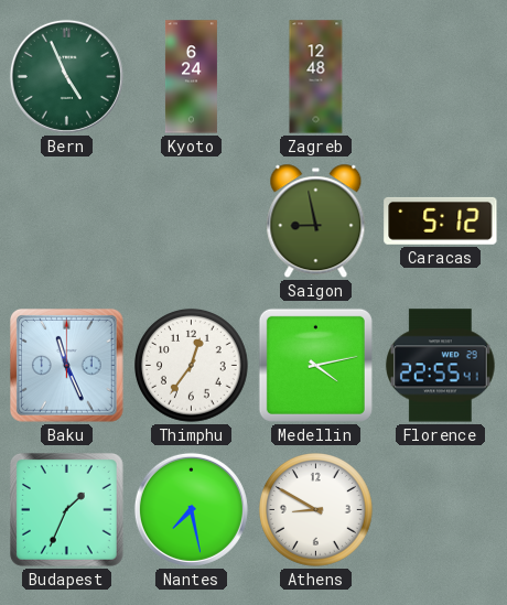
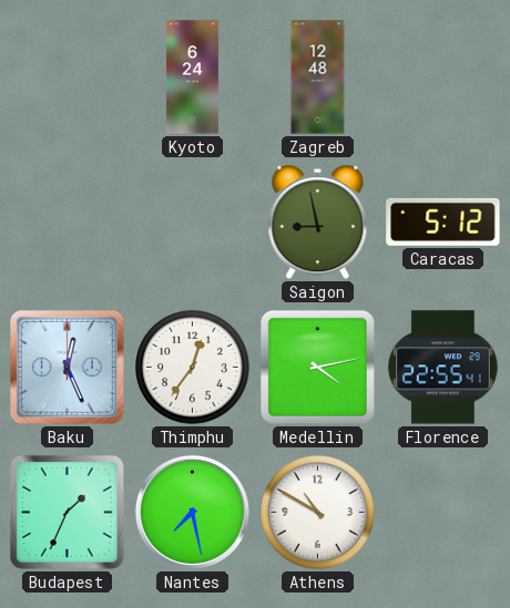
Bern: 4:56 -> none (66, 76)
Baku: 11:26 -> 12:26 (68, 368)
Athens: 8:50 -> 10:50 (318, 513)
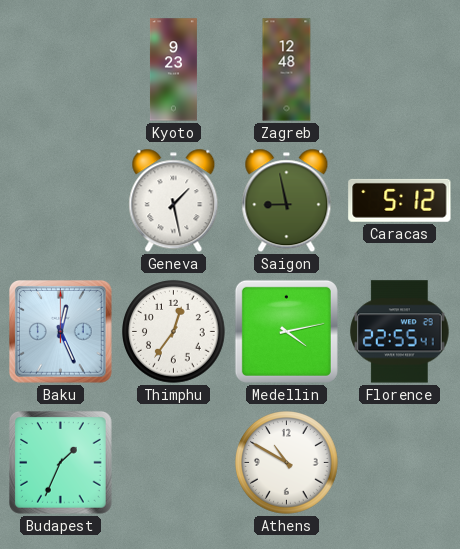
Kyoto: 6:24 -> 9:23 (173, 70)
Geneva: none -> 1:28 (174, 201)
Nantes: 7:28 -> none (192, 512)
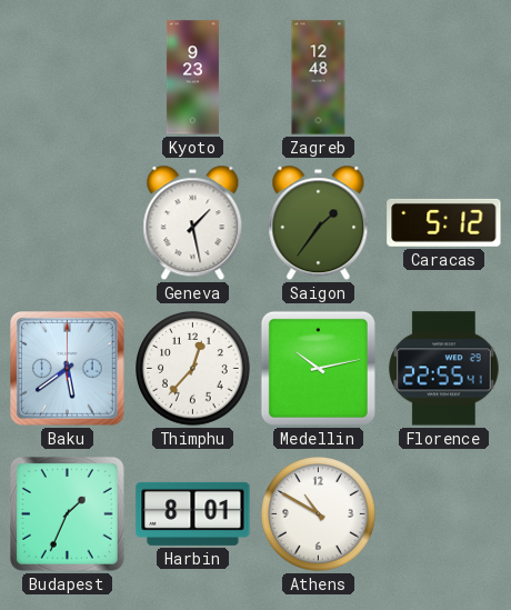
Saigon: 8:58 -> 1:36 (319, 223)
Baku: 12:26 -> 5:39 (68, 369)
Thimphu: 12:36 -> 12:37 (193, 369)
Medellin: 4:13 -> 10:13 (318, 368)
Harbin: none -> 8:01 (193, 513)
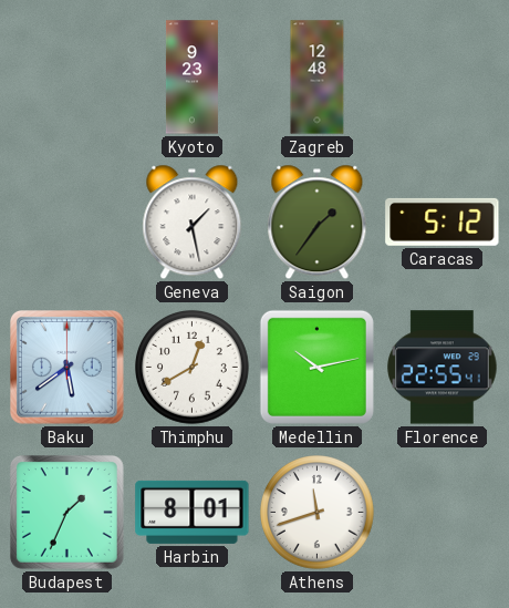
Thimphu: 12:37 -> 12:40 (193, 368)
Athens: 10:50 -> 11:42 (318, 513)
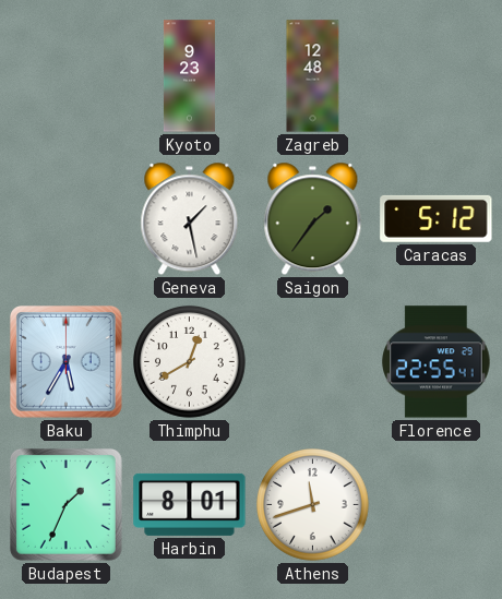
Baku: 5:39 -> 5:35 (67, 362)
Medellin: 10:13 -> none (316, 367)
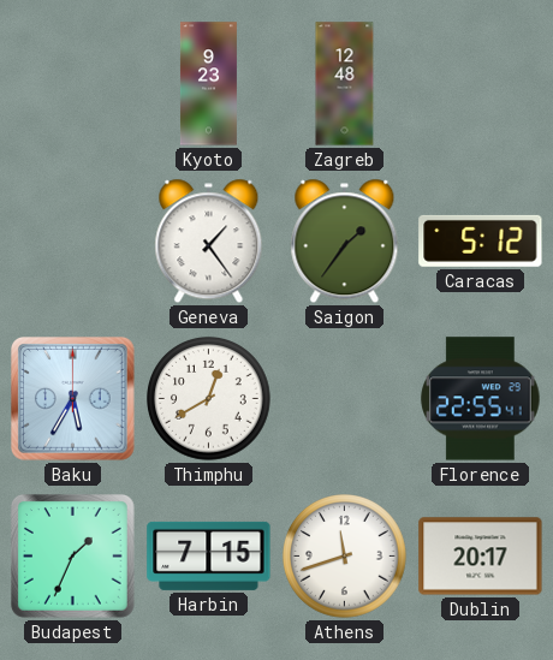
Geneva: 1:28 -> 1:24 (209, 242)
Harbin: 8:01 -> 7:15 (209, 555)
Dublin: none -> 20:17 (481, 557)
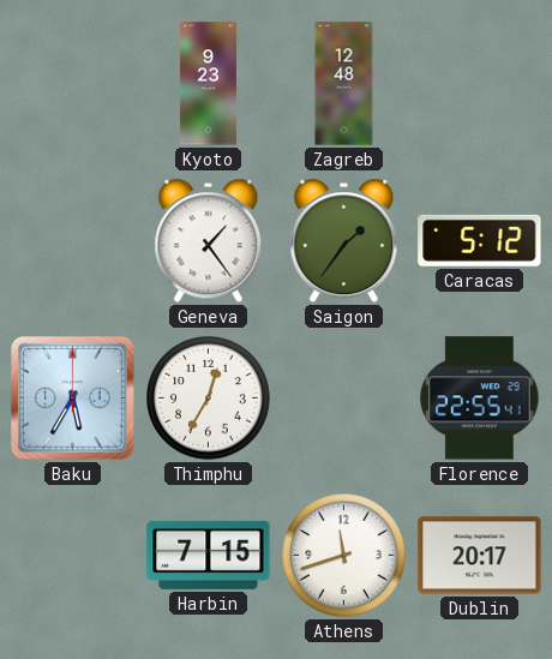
Thimphu: 12:40 -> 12:35 (209, 399)
Budapest: 1:34 -> none (73, 557)
